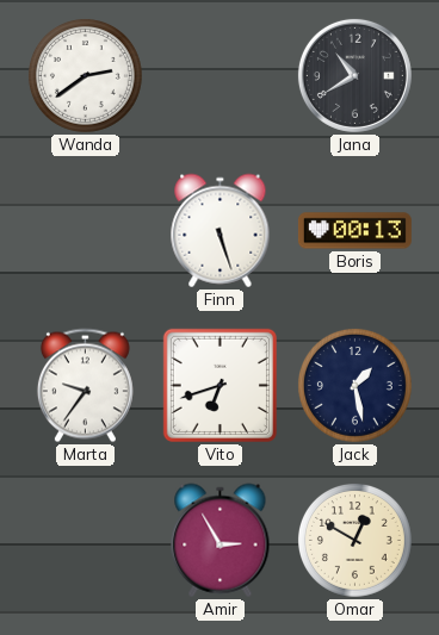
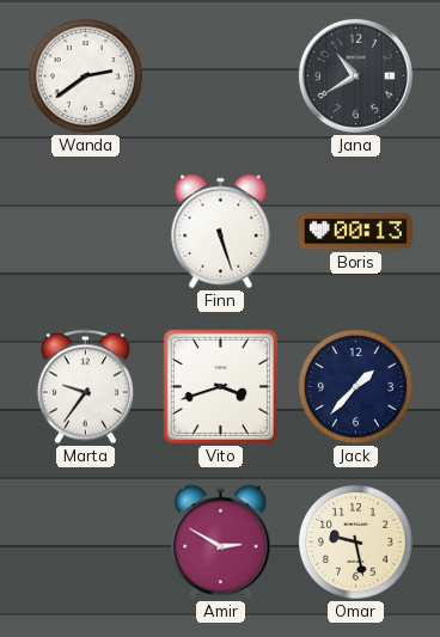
Vito: 6:42 -> 3:42 (220, 386)
Jack: 1:28 -> 1:37 (355, 386)
Amir: 2:55 -> 2:50 (221, 543)
Omar: 12:50 -> 9:28 (355, 541)
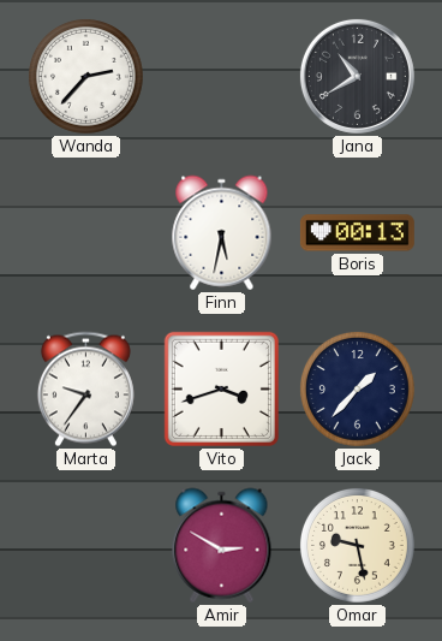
Wanda: 2:39 -> 2:37 (85, 76)
Finn: 5:27 -> 5:32 (222, 233)
